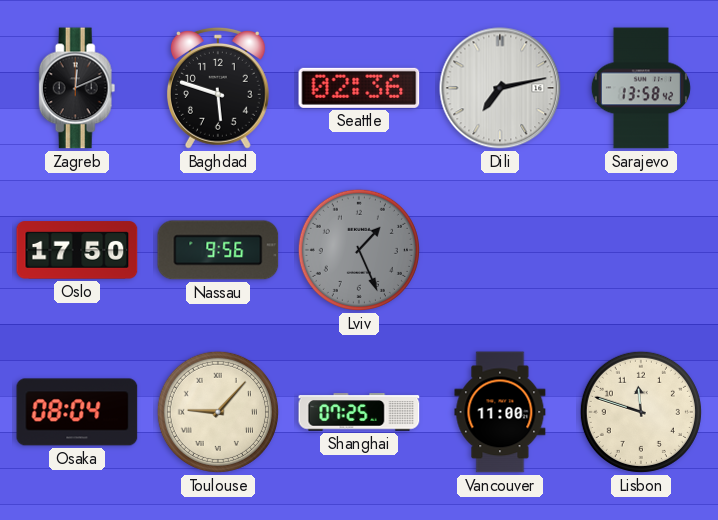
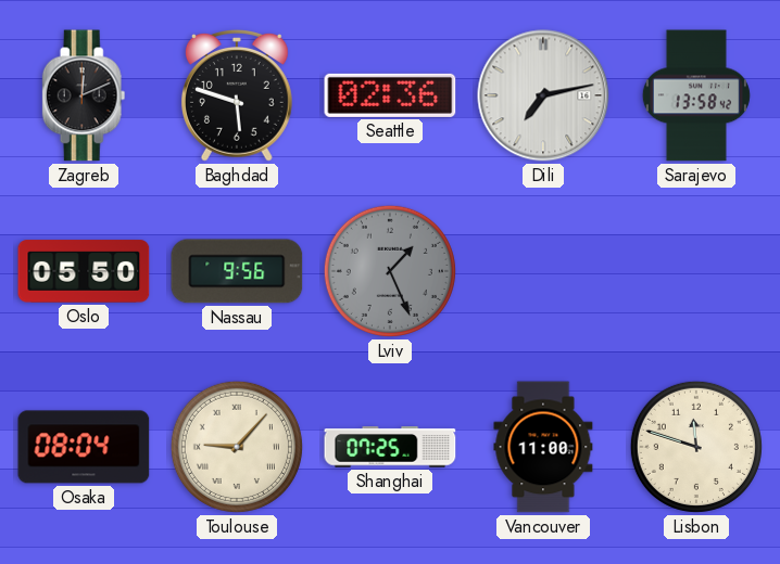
Oslo: 17:50 -> 05:50 (84, 271)
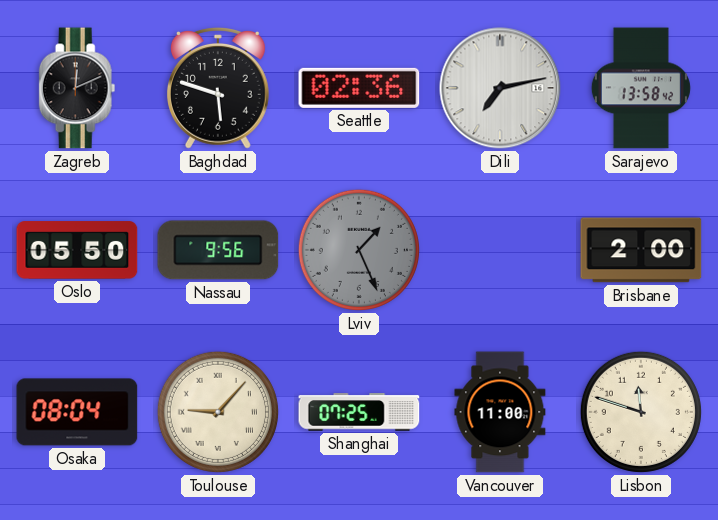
Brisbane: none -> 2:00 (641, 250)
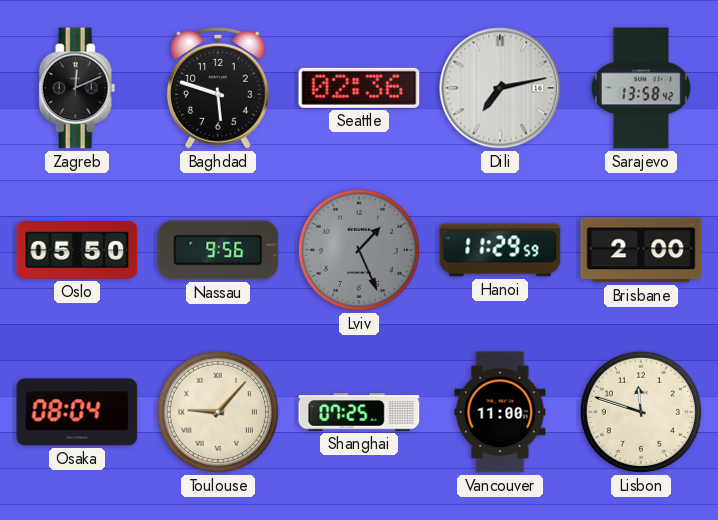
Hanoi: none -> 11:29 (500, 250)
